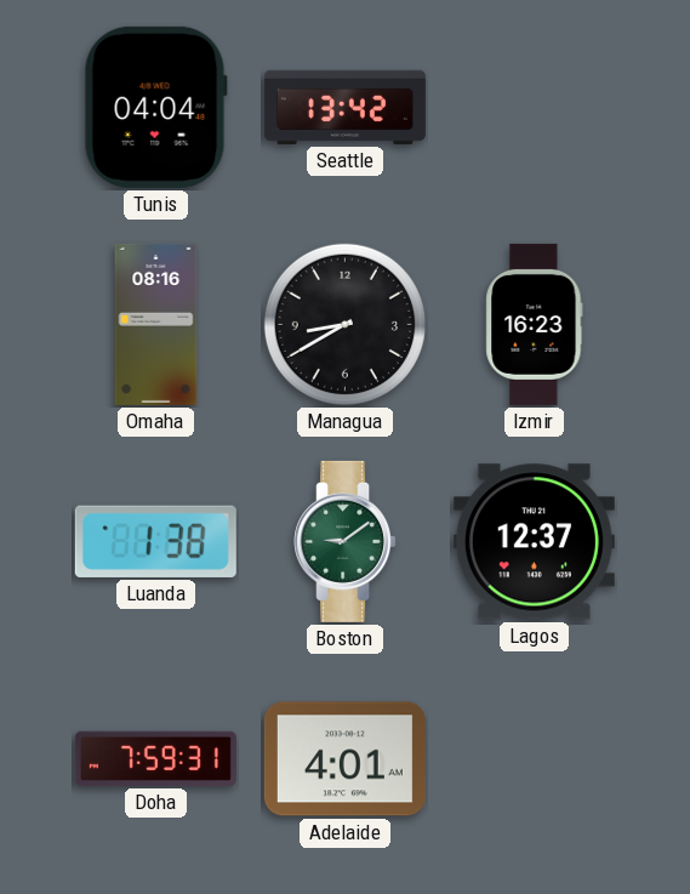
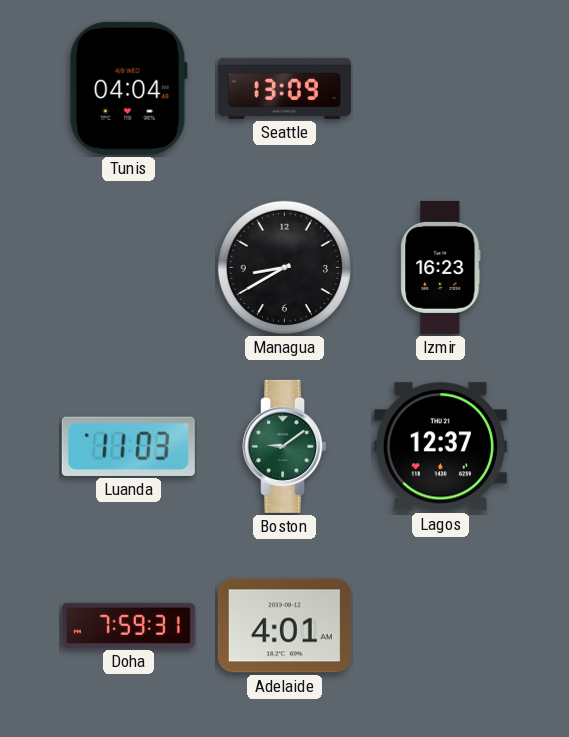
Seattle: 13:42 -> 13:09 (284, 88)
Omaha: 08:16 -> none (156, 324)
Luanda: 1:38 -> 11:03 (128, 446)
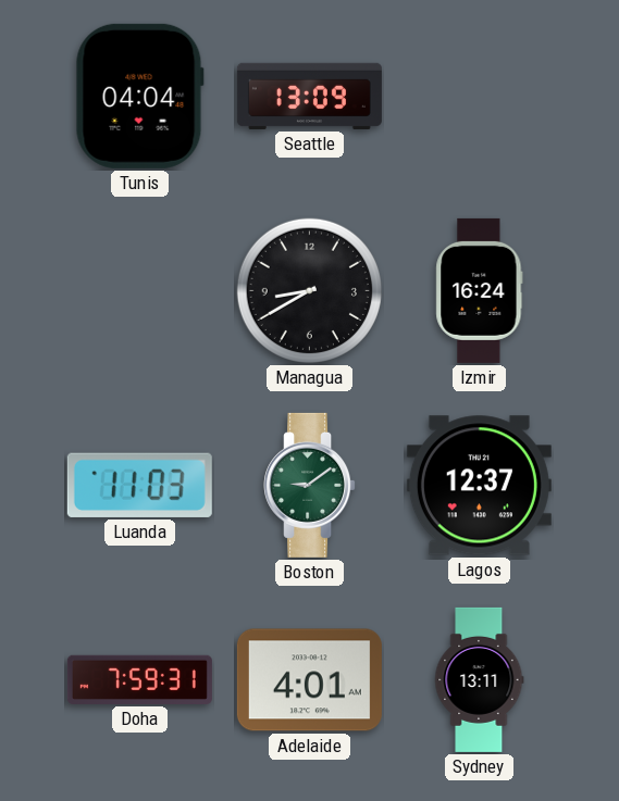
Izmir: 16:23 -> 16:24 (480, 290)
Sydney: none -> 13:11 (480, 679)
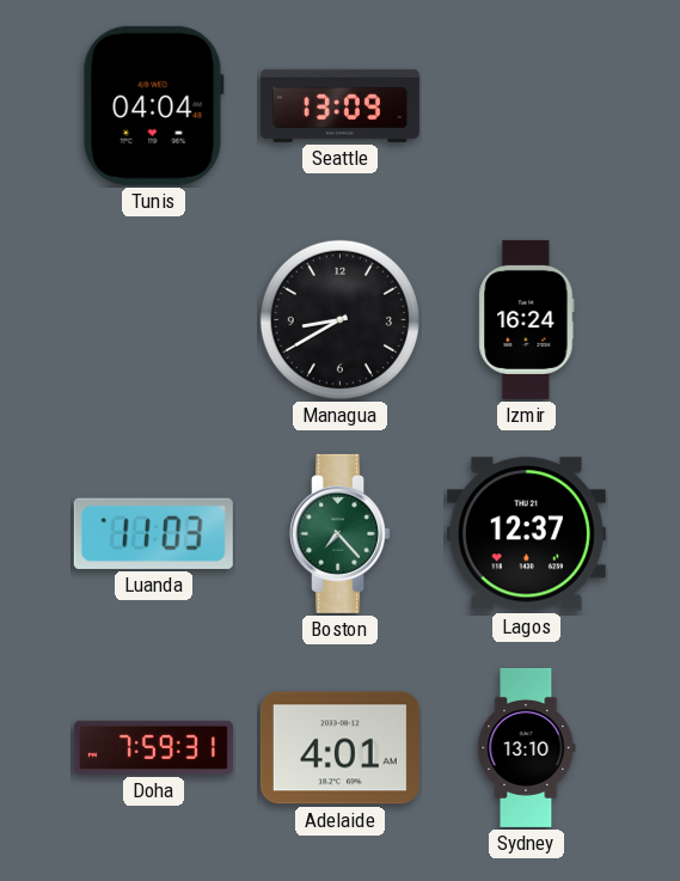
Boston: 9:09 -> 7:23 (341, 533)
Sydney: 13:11 -> 13:10 (527, 747)
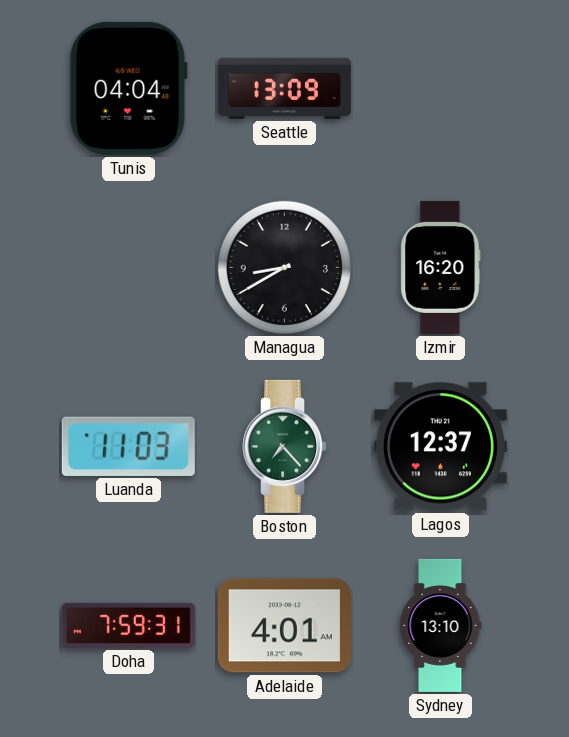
Izmir: 16:24 -> 16:20 (441, 267)
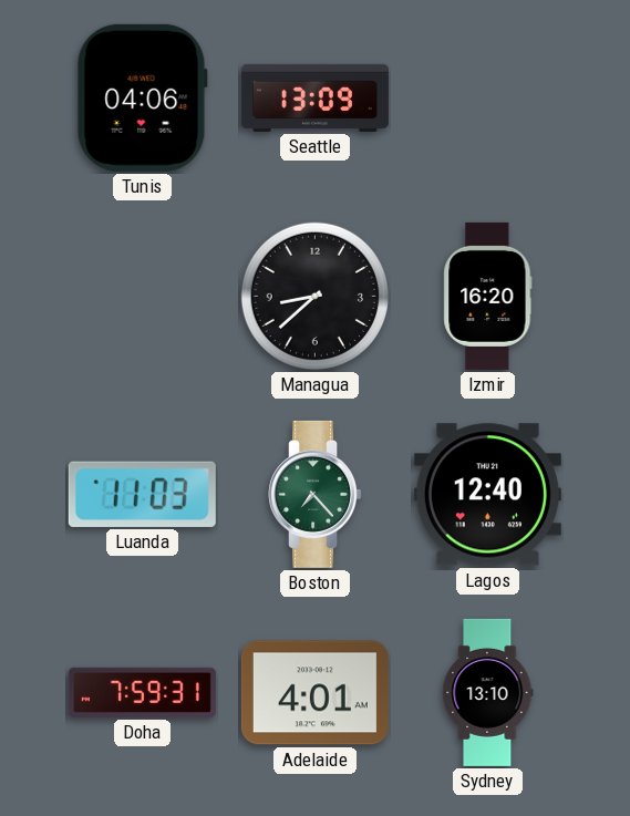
Tunis: 04:04 -> 04:06 (142, 97)
Managua: 8:40 -> 8:38 (314, 296)
Lagos: 12:37 -> 12:40 (487, 495)
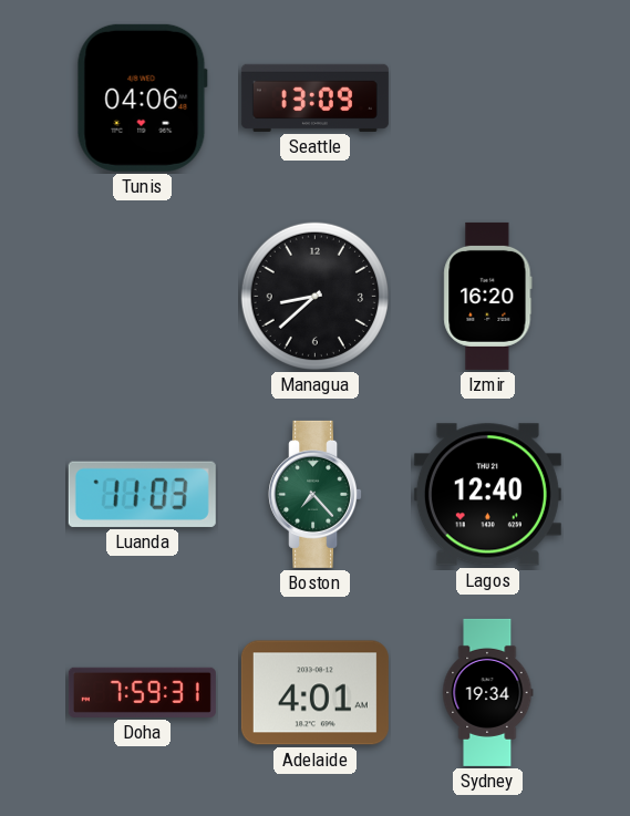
Sydney: 13:10 -> 19:34 (488, 692)
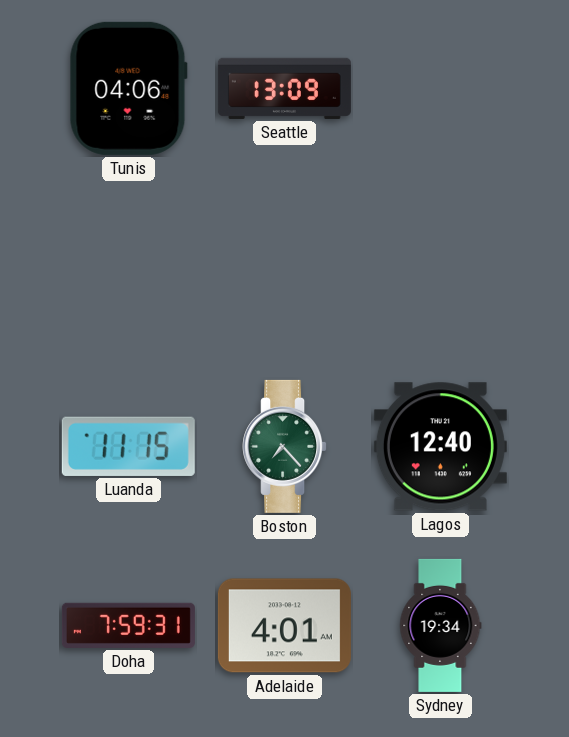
Managua: 8:38 -> none (314, 296)
Izmir: 16:20 -> none (488, 296)
Luanda: 11:03 -> 11:15 (128, 446)
